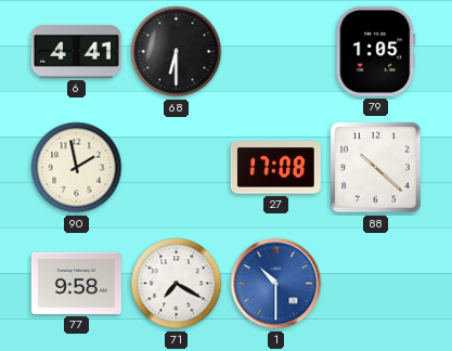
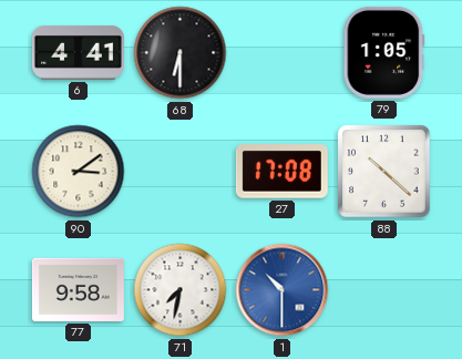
90: 1:58 -> 3:09 (79, 172)
71: 7:20 -> 7:32 (181, 290)
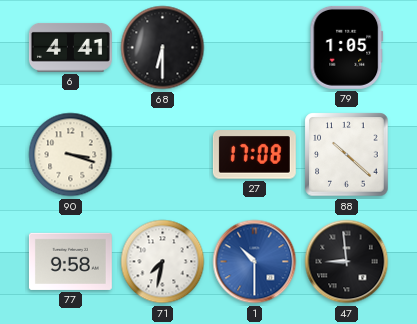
90: 3:09 -> 3:18 (71, 155)
47: none -> 8:59 (347, 262)
